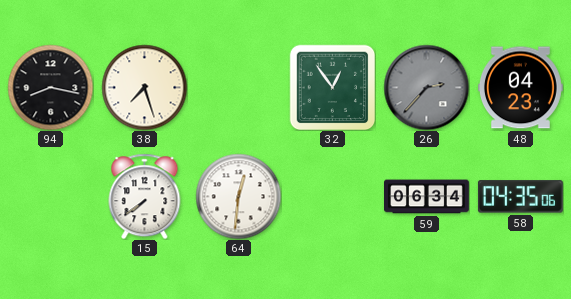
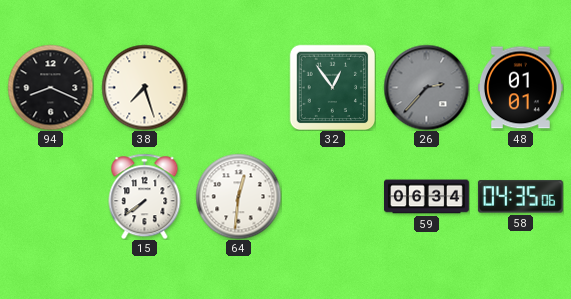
94: 8:17 -> 8:19 (50, 87)
48: 04:23 -> 01:01 (520, 88)
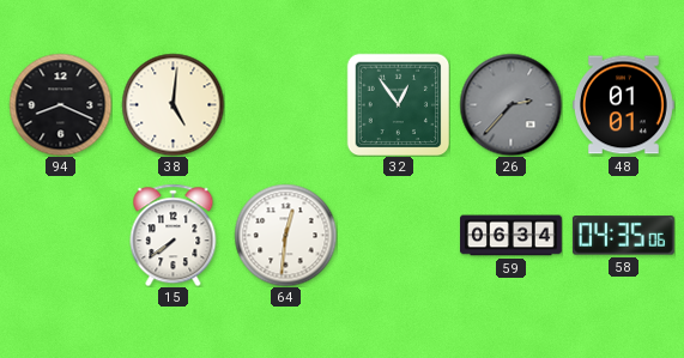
38: 7:27 -> 5:01 (172, 104)
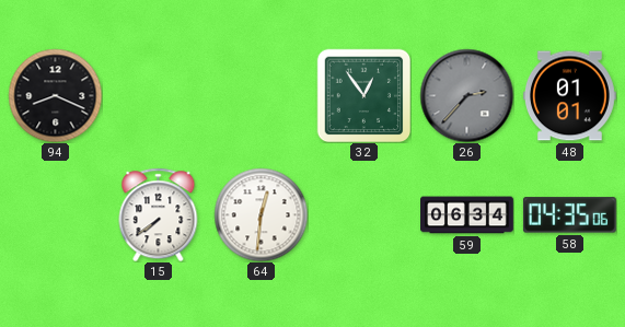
38: 5:01 -> none (172, 104)
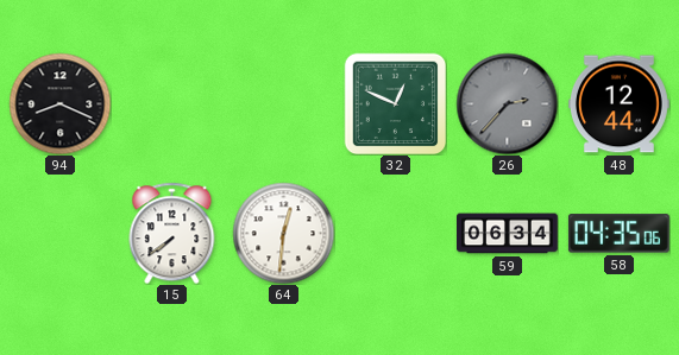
32: 12:54 -> 12:49 (395, 103)
48: 01:01 -> 12:44 (618, 104)
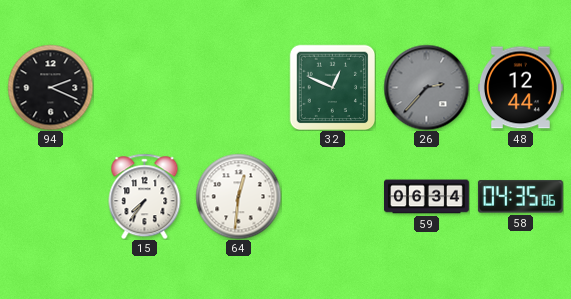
94: 8:19 -> 2:19 (50, 87)
15: 7:39 -> 7:36 (145, 196)
